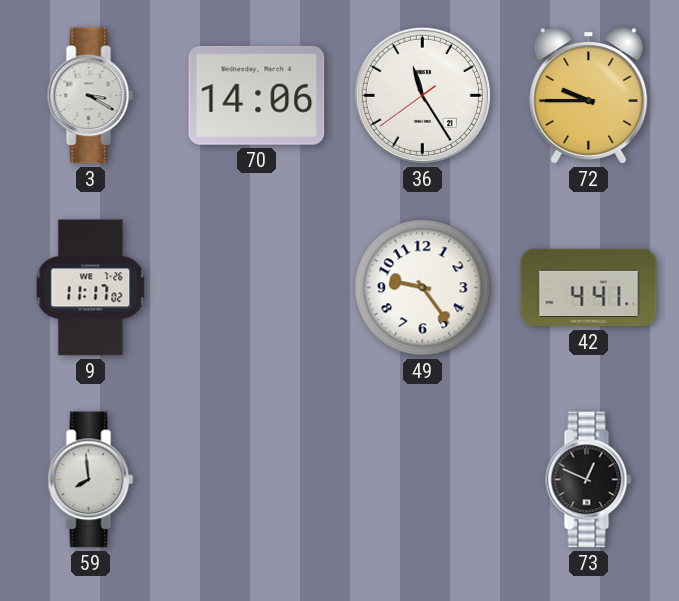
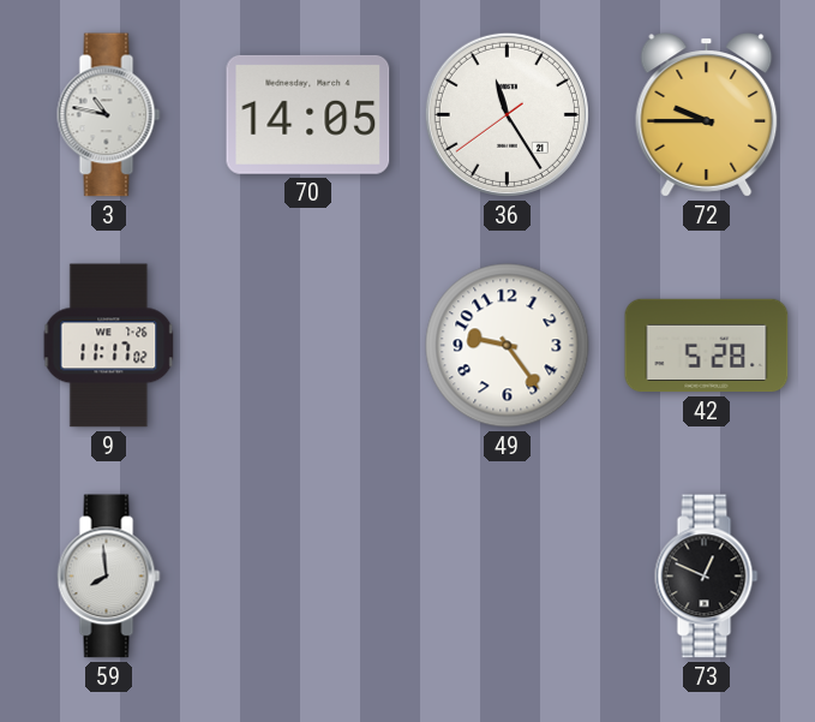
3: 3:20 -> 10:47 (109, 115)
70: 14:06 -> 14:05 (308, 114)
42: 4:41 -> 5:28 (707, 346)
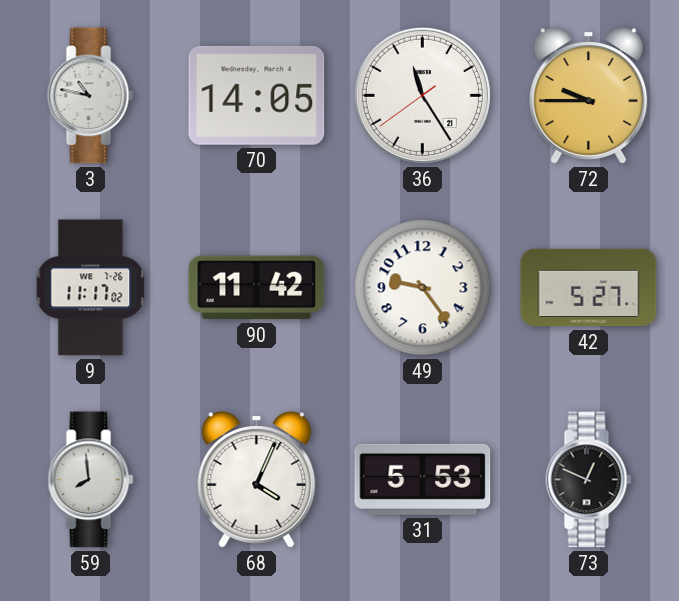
90: none -> 11:42 (257, 288)
42: 5:28 -> 5:27 (589, 288)
68: none -> 4:04 (257, 480)
31: none -> 5:53 (423, 479)
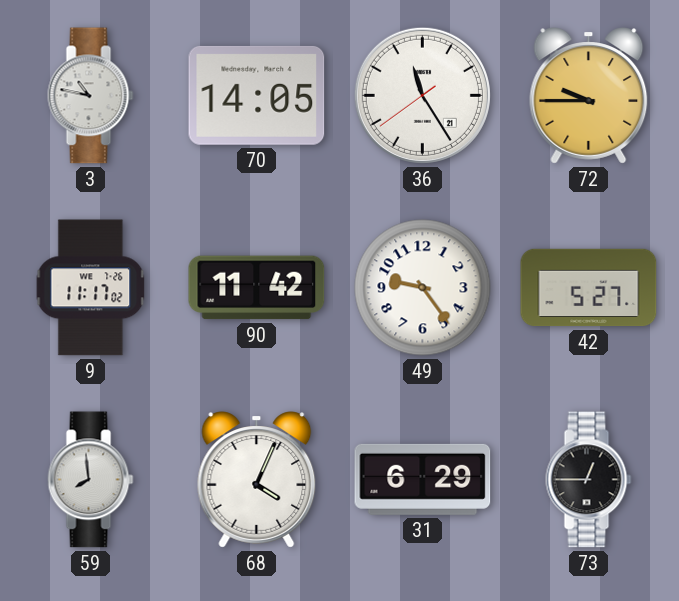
31: 5:53 -> 6:29 (423, 479)
73: 12:49 -> 12:45 (589, 480)
